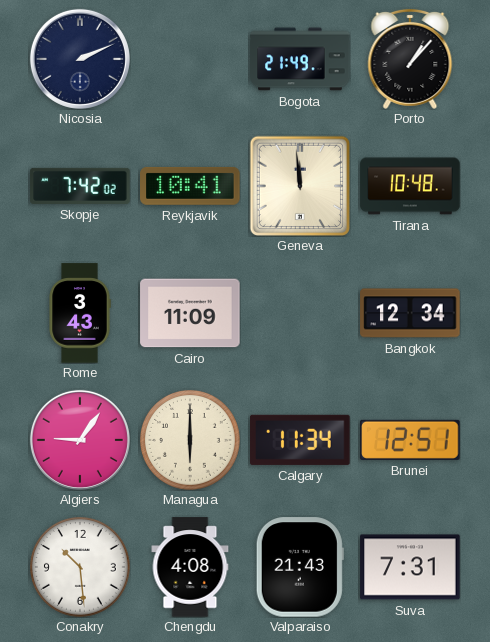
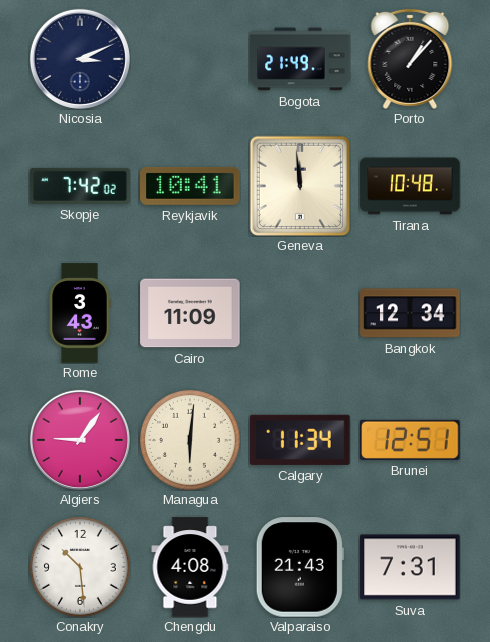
Nicosia: 2:11 -> 3:11 (80, 59)
Managua: 6:00 -> 6:01 (190, 440)
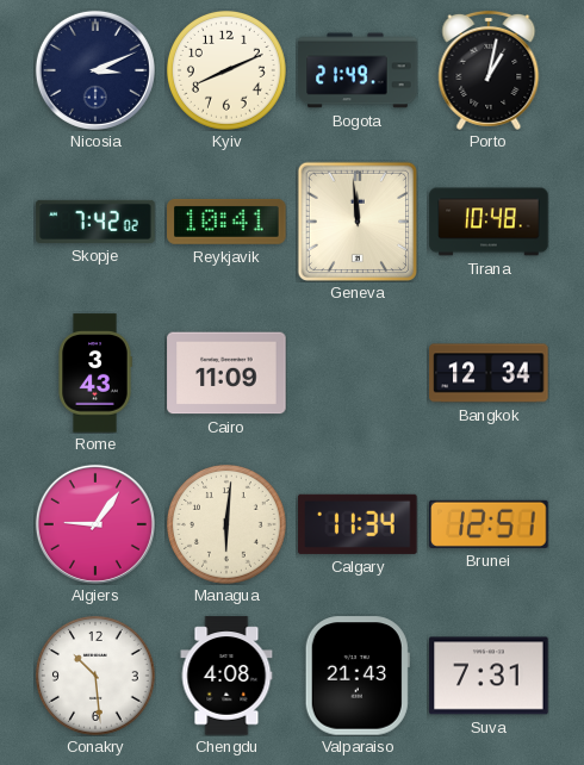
Kyiv: none -> 8:11 (226, 70)
Porto: 1:07 -> 1:02 (489, 70)
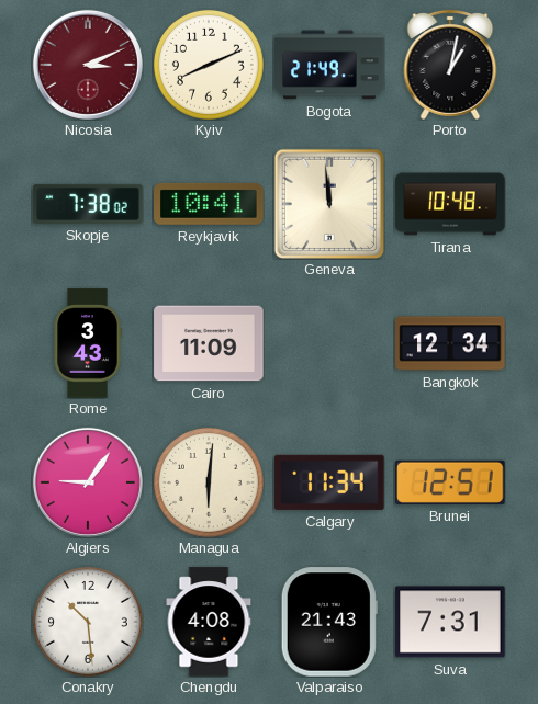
Nicosia dial: navy -> burgundy (88, 65)
Skopje: 7:42 -> 7:38 (88, 204)
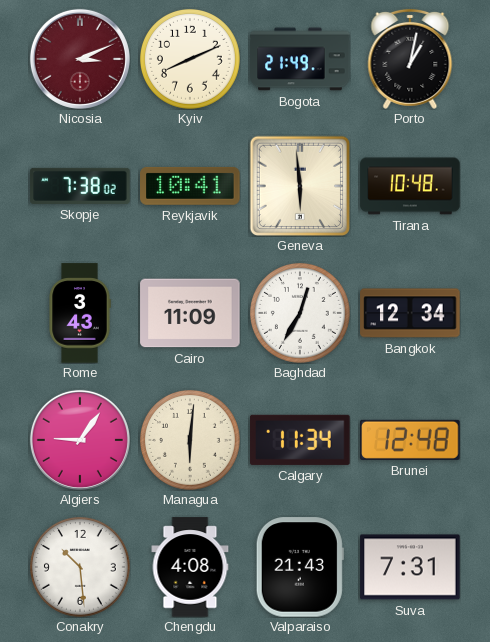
Geneva: 11:59 -> 5:59 (299, 185)
Baghdad: none -> 12:35 (300, 313)
Brunei: 12:51 -> 12:48 (410, 440)
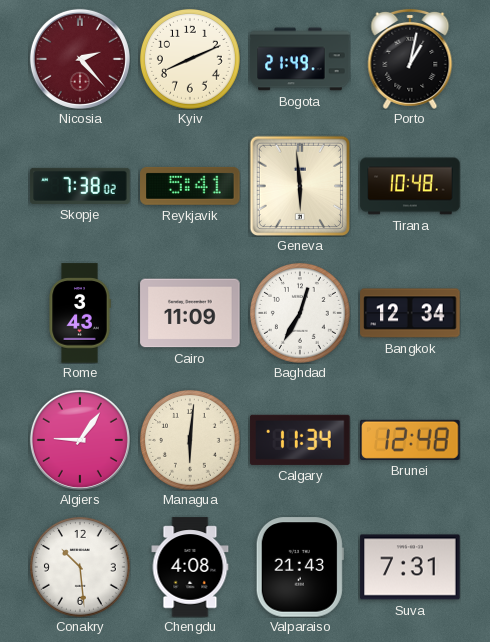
Nicosia: 3:11 -> 2:23 (80, 59)
Reykjavik: 10:41 -> 5:41 (190, 186)
